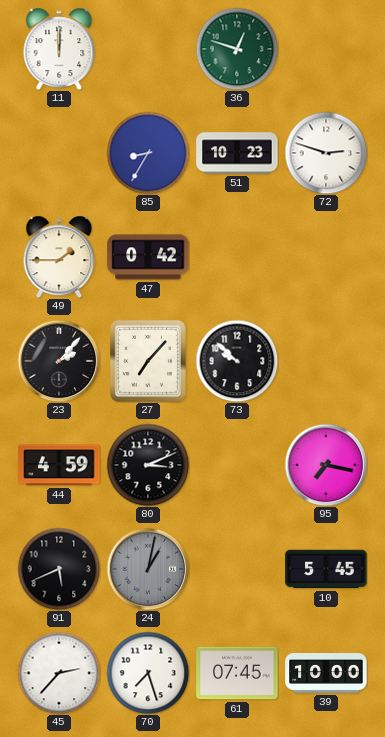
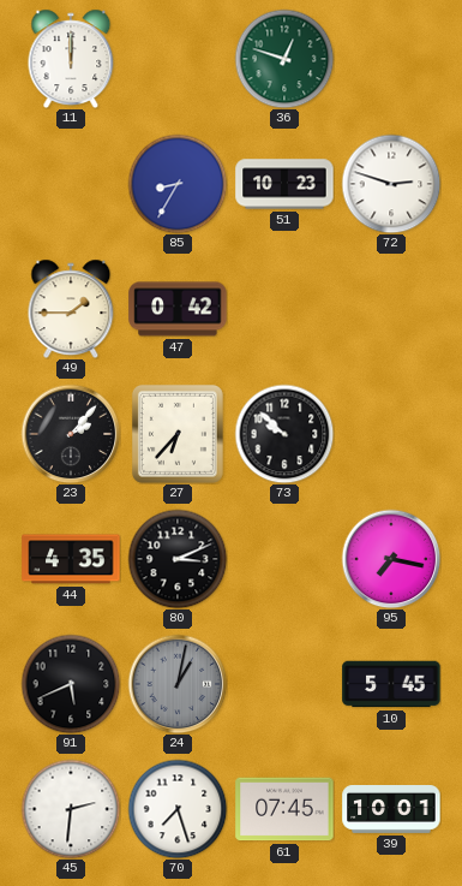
27: 7:07 -> 6:37 (178, 434)
44: 4:59 -> 4:35 (71, 559)
45: 2:37 -> 2:31 (71, 809)
39: 10:00 -> 10:01 (391, 810)
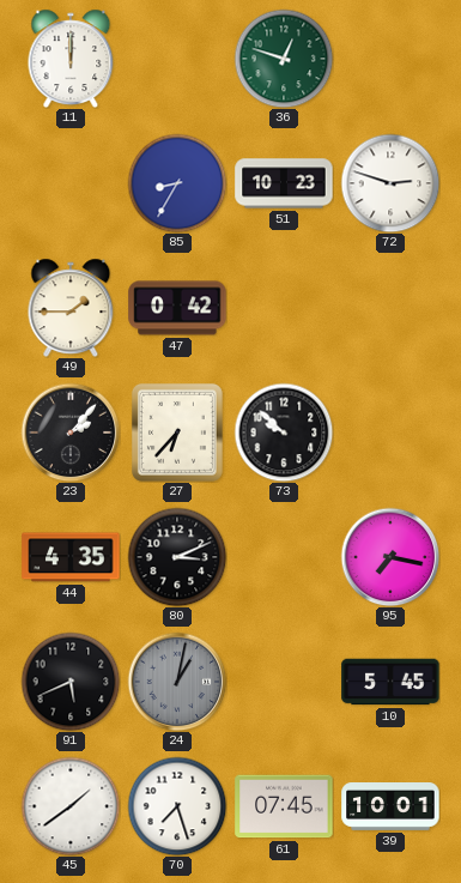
45: 2:31 -> 1:39 (71, 806)
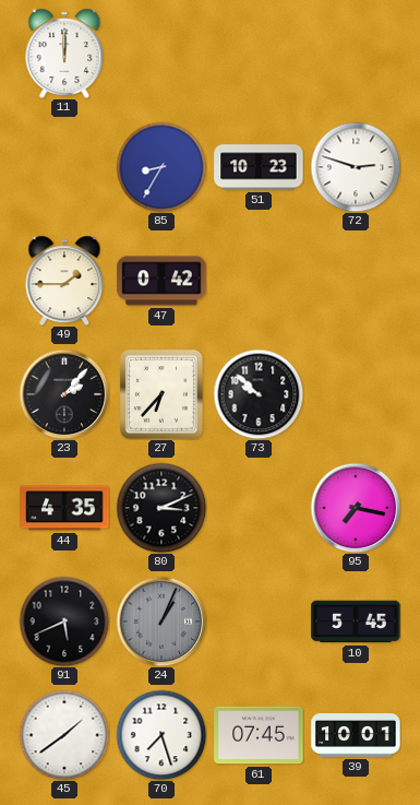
36: 12:48 -> none (284, 59)
24: 1:02 -> 1:04 (161, 621)
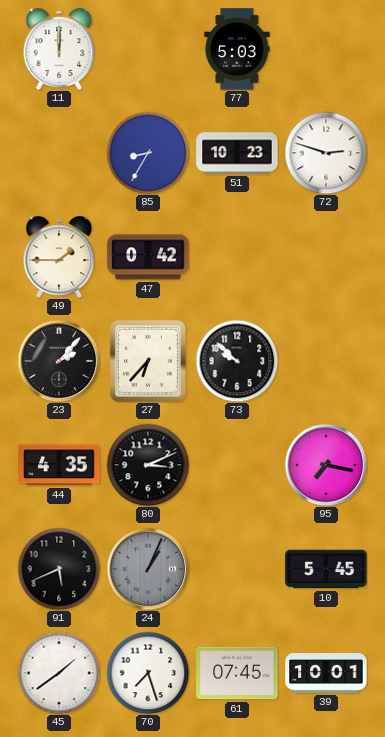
77: none -> 5:03 (237, 49)
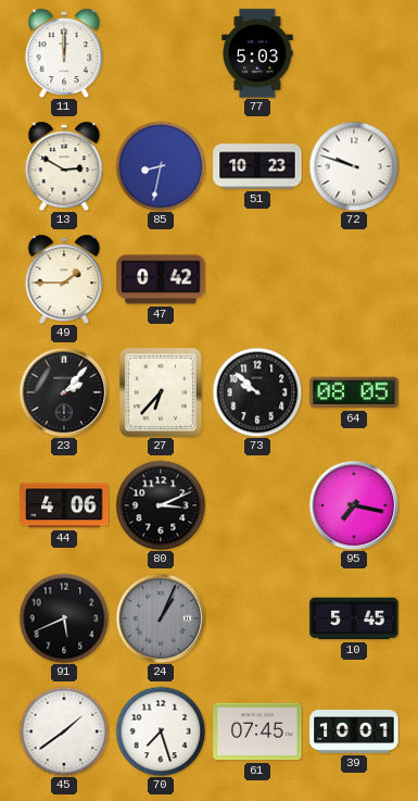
13: none -> 2:50 (64, 166)
85: 8:35 -> 8:32 (161, 166)
72: 2:48 -> 9:48 (354, 166)
64: none -> 08:05 (354, 392)
44: 4:35 -> 4:06 (64, 505)
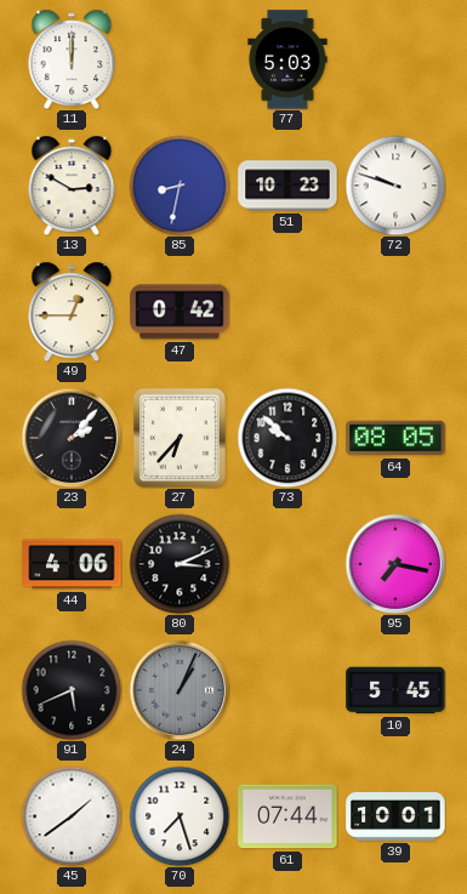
49: 1:45 -> 12:45 (72, 312)
61: 07:45 -> 07:44 (287, 816)
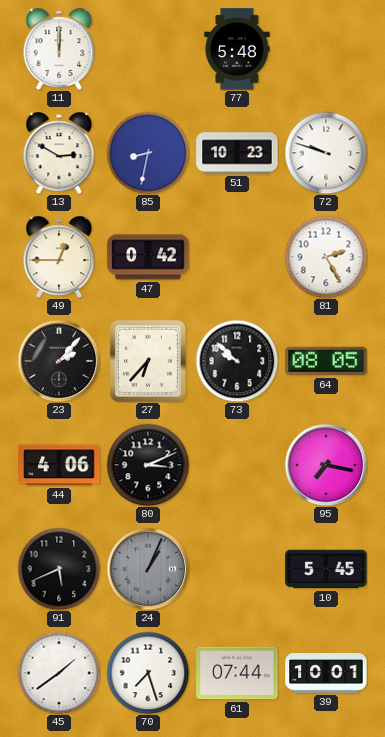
77: 5:03 -> 5:48 (237, 49)
81: none -> 2:25 (326, 257)
